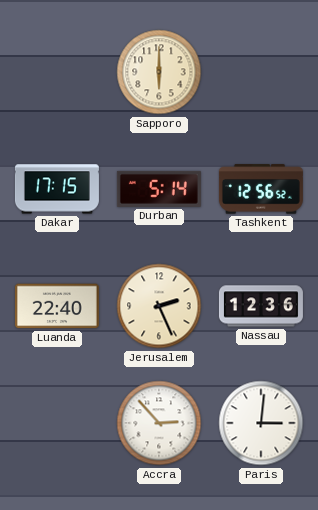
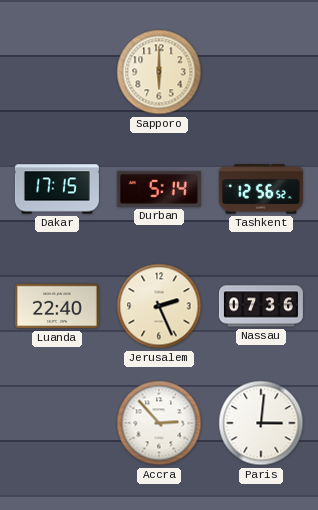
Nassau: 12:36 -> 07:36 (261, 306)
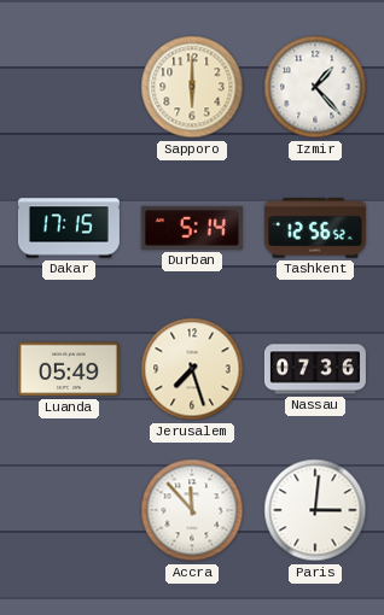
Izmir: none -> 1:23 (315, 87)
Luanda: 22:40 -> 05:49 (69, 369)
Jerusalem: 2:26 -> 7:27 (192, 369)
Accra: 2:53 -> 11:53 (192, 510)
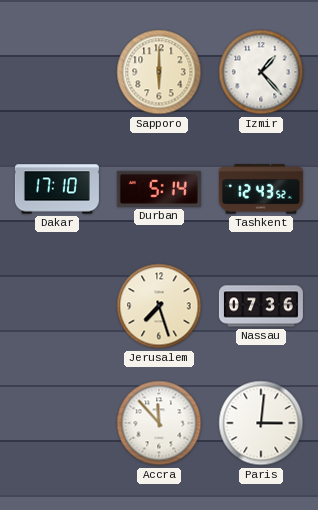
Dakar: 17:15 -> 17:10 (57, 189)
Tashkent: 12:56 -> 12:43 (261, 189)
Luanda: 05:49 -> none (69, 369)
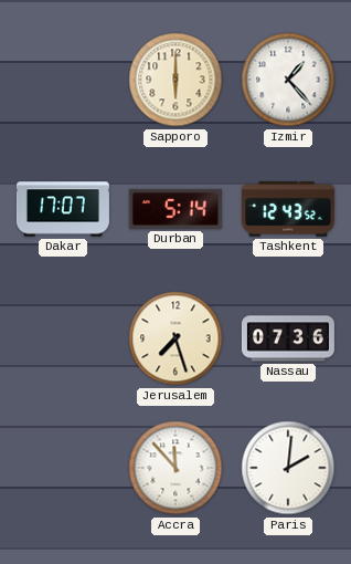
Dakar: 17:10 -> 17:07 (63, 209)
Paris: 3:01 -> 2:01 (288, 468)
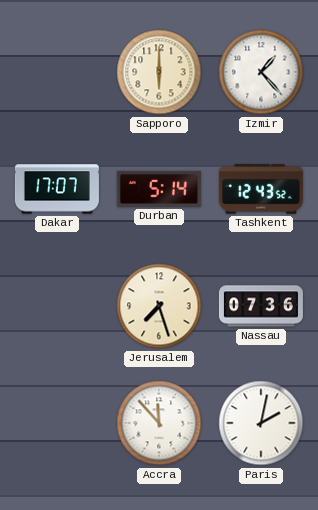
Paris: 2:01 -> 2:02 (261, 423)
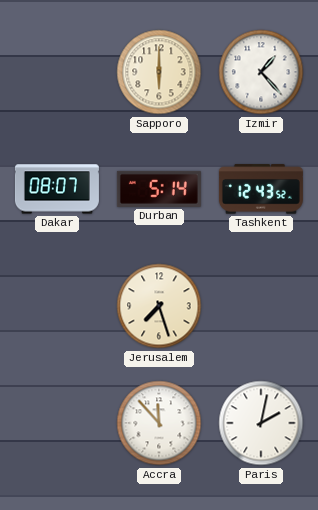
Dakar: 17:07 -> 08:07 (57, 189)
Nassau: 07:36 -> none (261, 306)
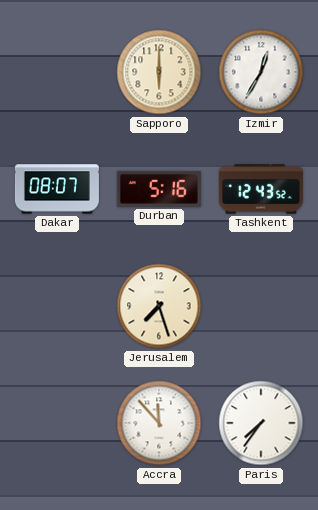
Izmir: 1:23 -> 12:35 (261, 72)
Durban: 5:14 -> 5:16 (159, 189)
Paris: 2:02 -> 7:36 (261, 423)
